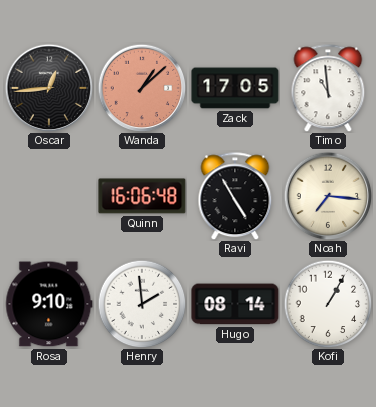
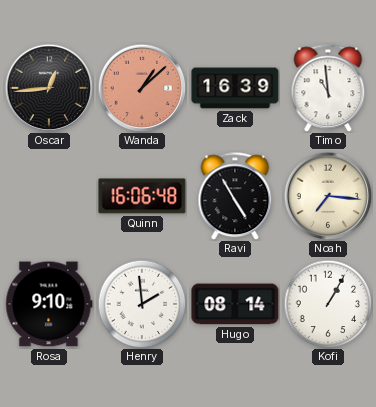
Zack: 17:05 -> 16:39 (235, 88)
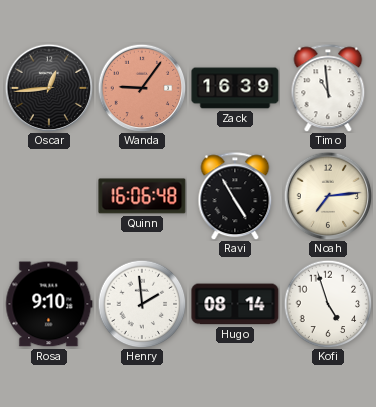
Wanda: 1:08 -> 9:06 (142, 88)
Noah: 7:16 -> 7:14 (328, 196)
Kofi: 1:05 -> 4:57 (328, 304)
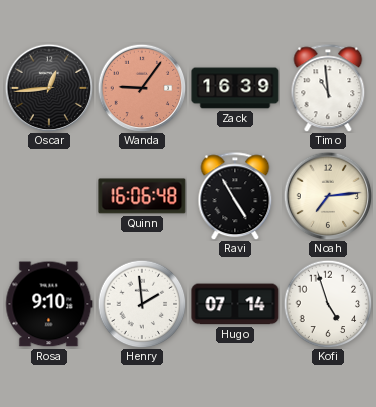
Hugo: 08:14 -> 07:14 (235, 304)
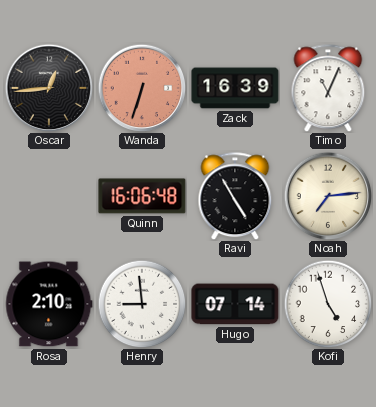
Wanda: 9:06 -> 6:33 (142, 88)
Timo: 10:59 -> 11:04 (328, 88)
Rosa: 9:10 -> 2:10 (49, 304)
Henry: 1:59 -> 8:59 (142, 304)
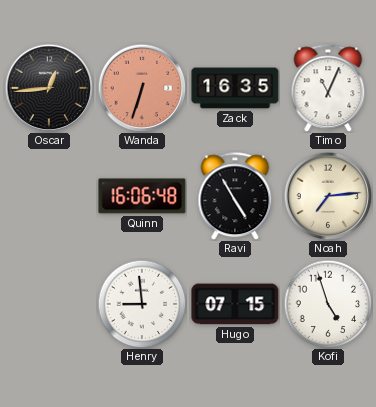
Zack: 16:39 -> 16:35 (235, 88)
Rosa: 2:10 -> none (49, 304)
Hugo: 07:14 -> 07:15 (235, 304)
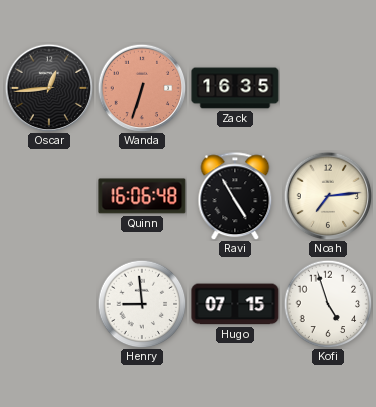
Timo: 11:04 -> none (328, 88)
